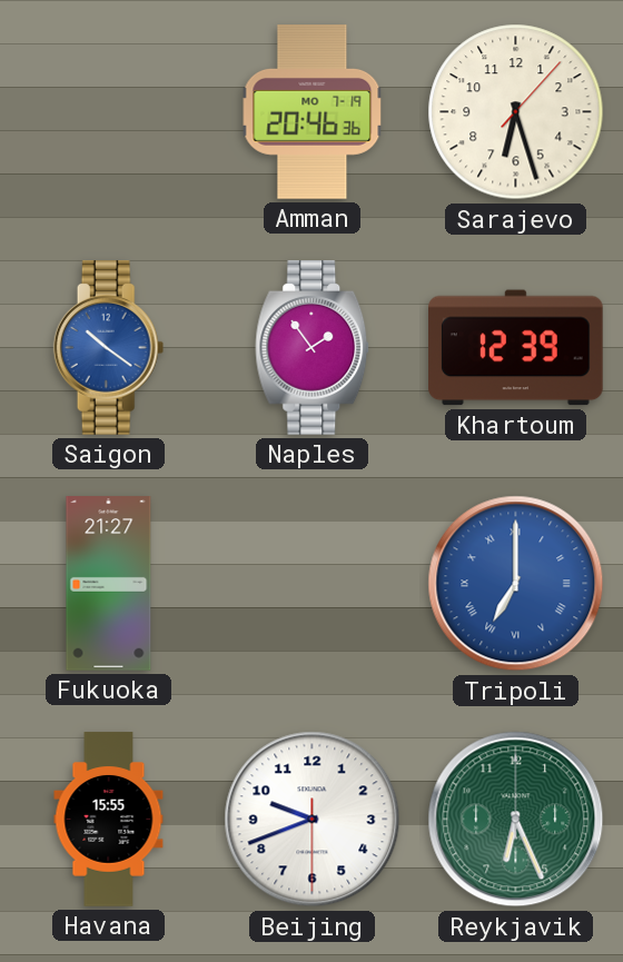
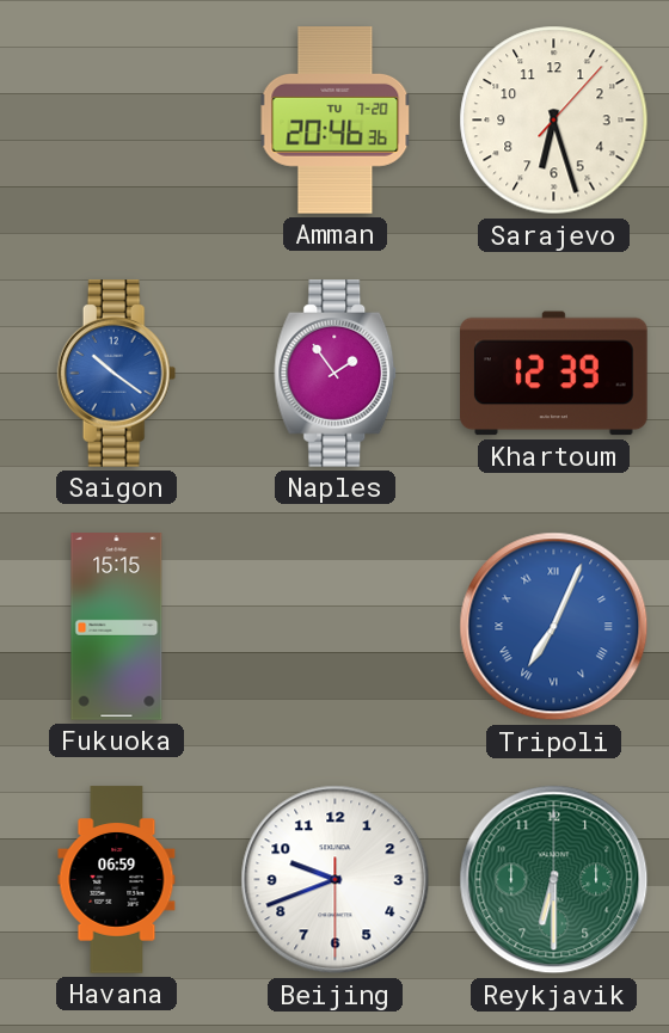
Amman date: MO 7-19 -> TU 7-20 (336, 121)
Fukuoka: 21:27 -> 15:15 (117, 627)
Tripoli: 7:00 -> 7:04 (554, 627)
Havana: 15:55 -> 06:59 (117, 880)
Reykjavik: 6:26 -> 6:30 (554, 880)
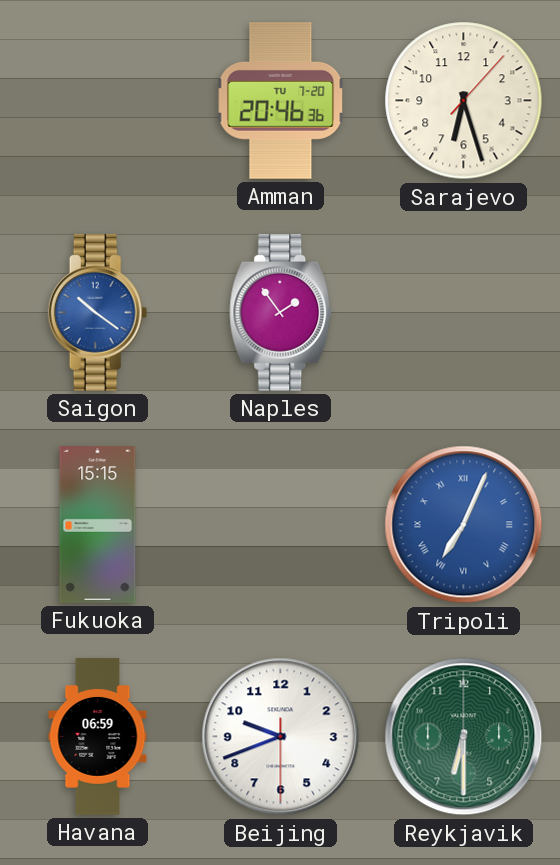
Khartoum: 12:39 -> none (554, 374)
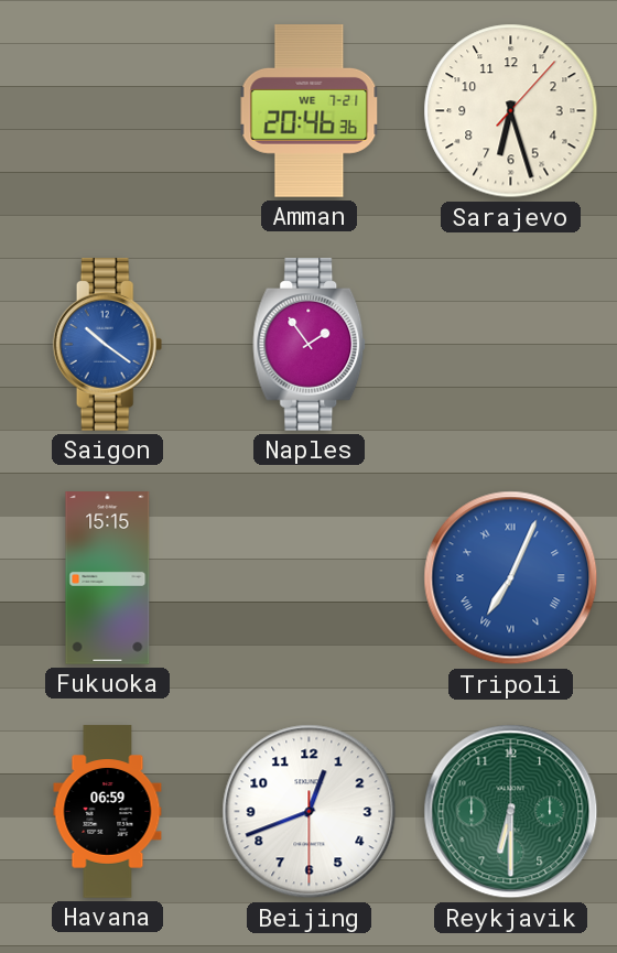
Amman date: TU 7-20 -> WE 7-21 (310, 111)
Beijing: 9:41 -> 12:41 (310, 812)
